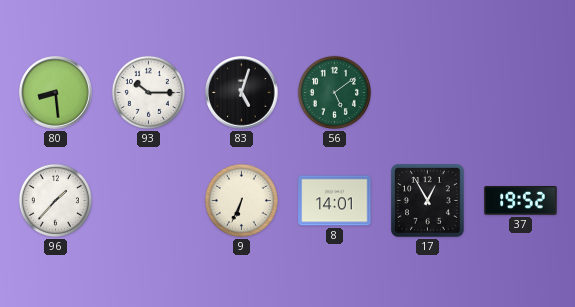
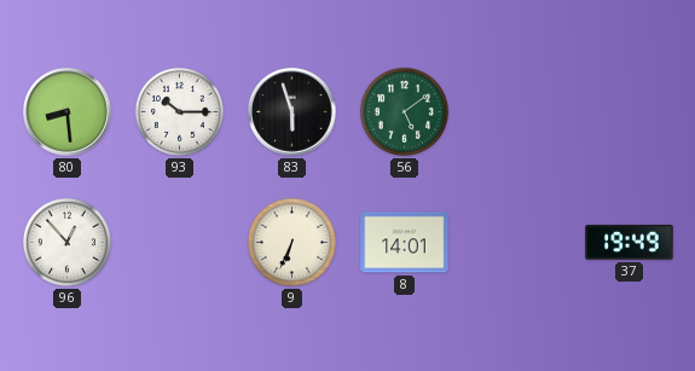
83: 5:03 -> 5:57 (293, 112)
96: 1:37 -> 12:53 (66, 242)
17: 12:55 -> none (428, 201)
37: 19:52 -> 19:49 (630, 242)
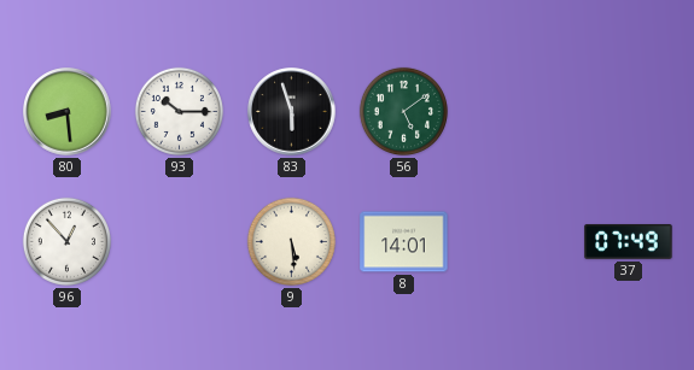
9: 6:34 -> 5:29 (291, 241)
37: 19:49 -> 07:49 (629, 241)
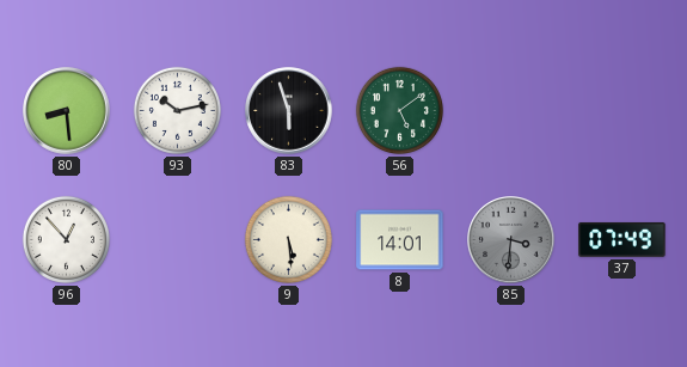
93: 10:15 -> 10:13 (177, 110)
85: none -> 3:31 (511, 240)
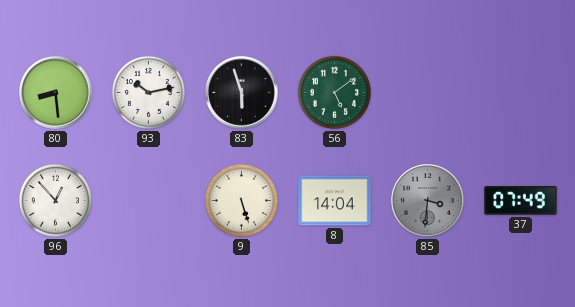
9: 5:29 -> 5:27 (241, 200)
8: 14:01 -> 14:04 (335, 201)
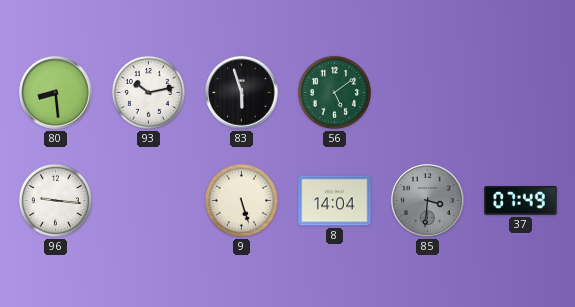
96: 12:53 -> 9:16 (55, 200)
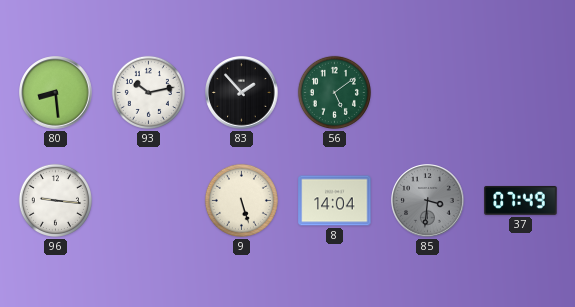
83: 5:57 -> 1:53 (242, 93)
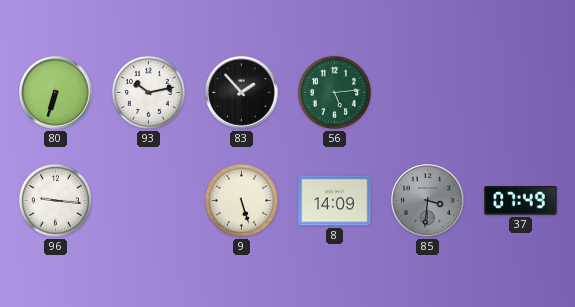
80: 8:29 -> 6:33 (56, 93)
56: 5:09 -> 5:14 (334, 92)
8: 14:04 -> 14:09 (335, 201)
